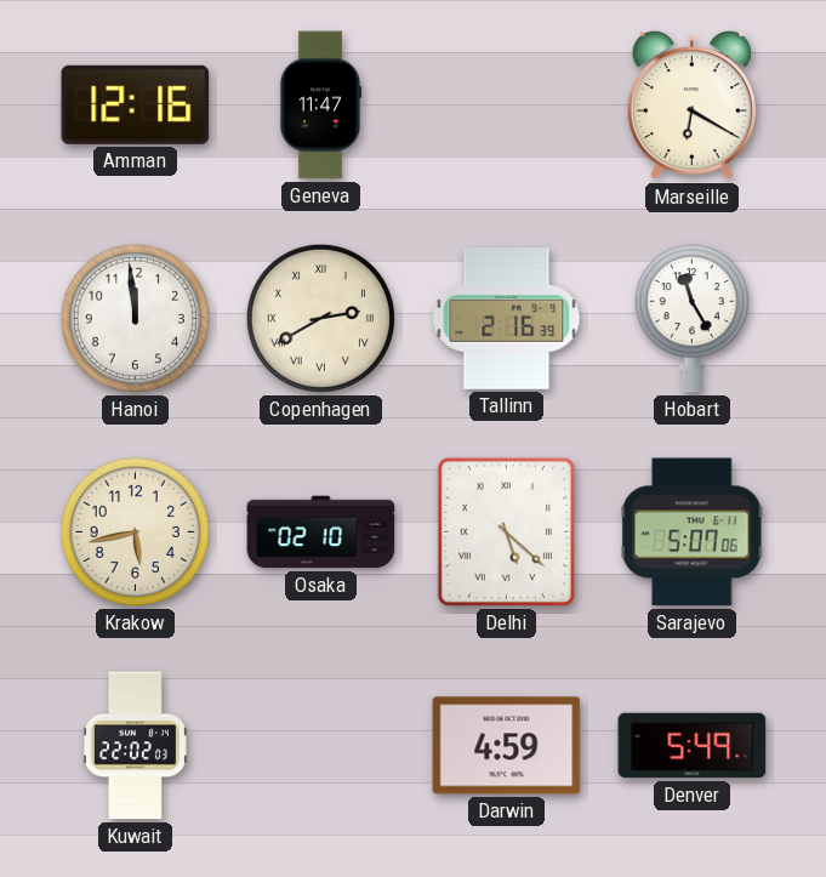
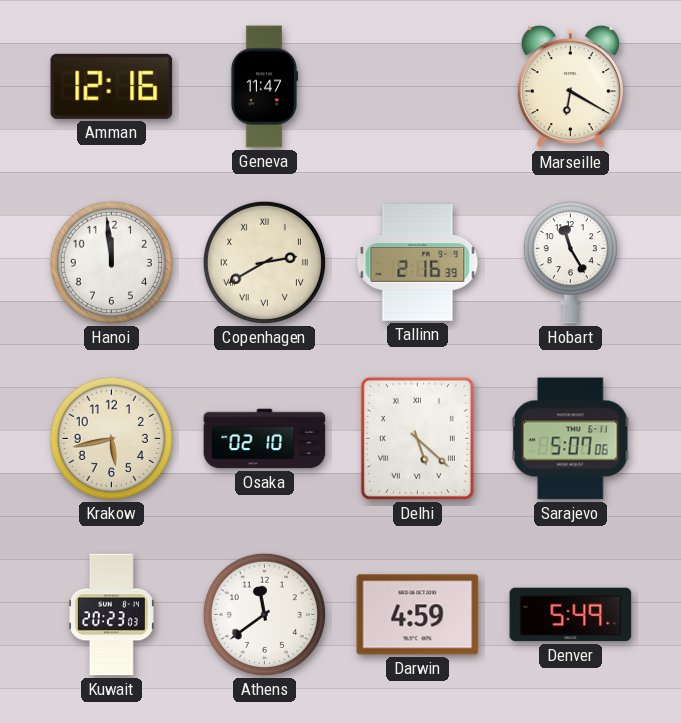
Kuwait: 22:02 -> 20:23 (111, 615)
Athens: none -> 11:39 (264, 614)
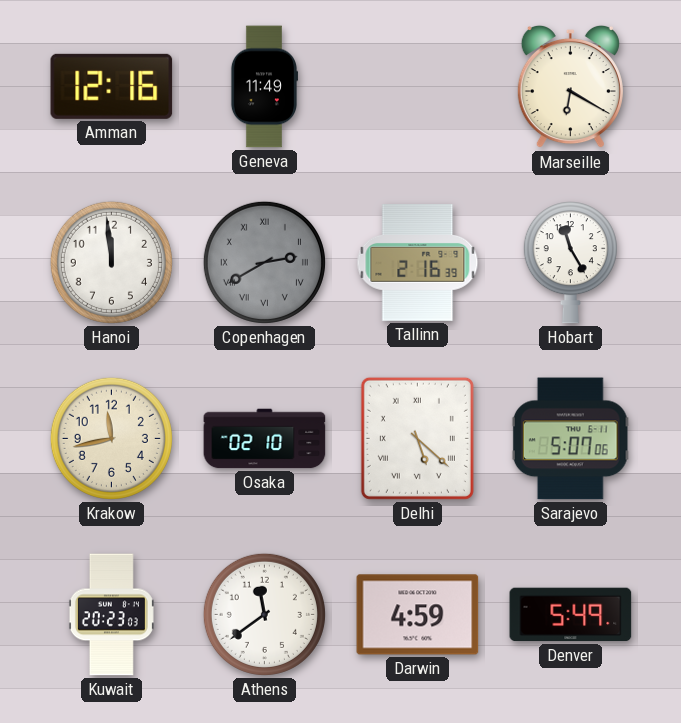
Geneva: 11:47 -> 11:49 (263, 87)
Copenhagen dial: cream -> grey (264, 262)
Krakow: 5:43 -> 11:43 (111, 438)
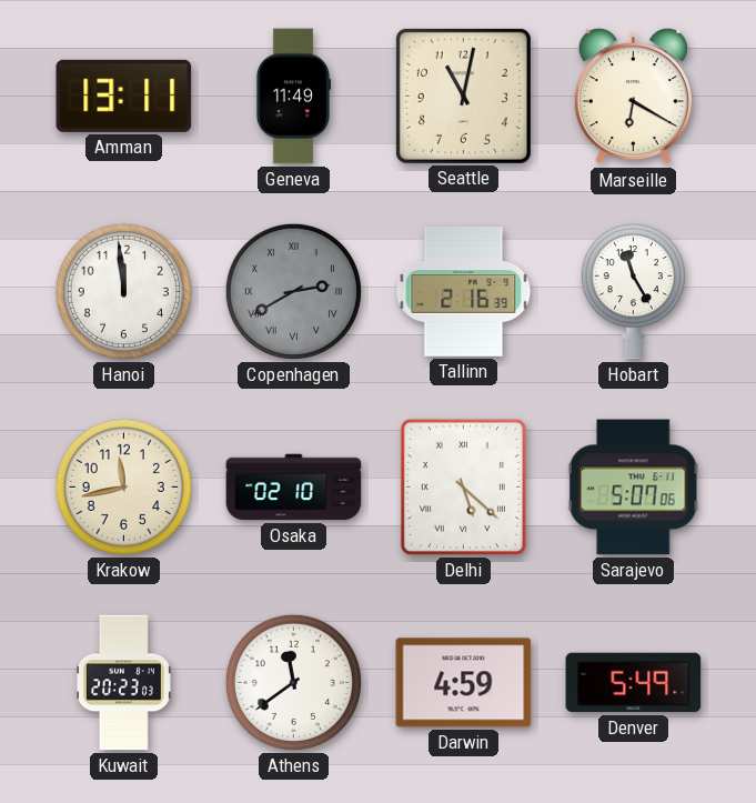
Amman: 12:16 -> 13:11 (124, 96)
Seattle: none -> 11:02 (463, 96)
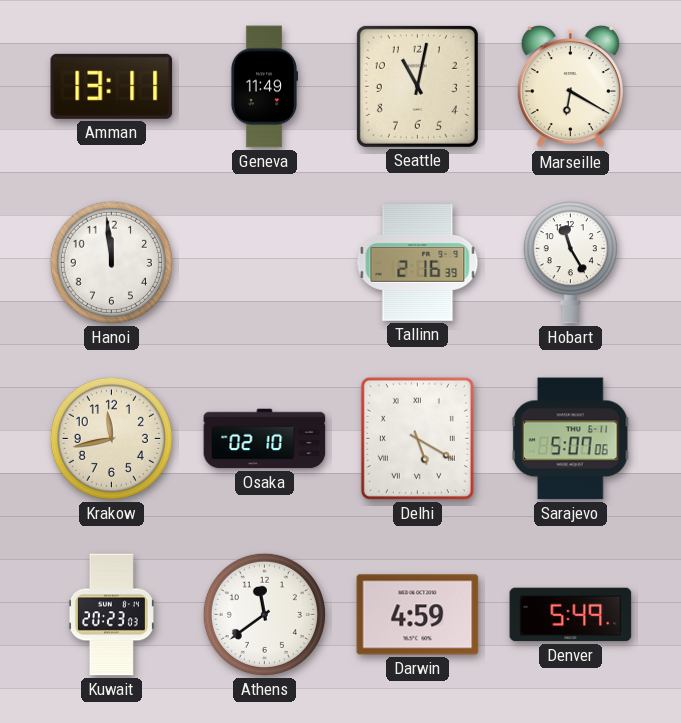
Copenhagen: 2:40 -> none (293, 291)
Delhi: 5:22 -> 5:20 (417, 438)
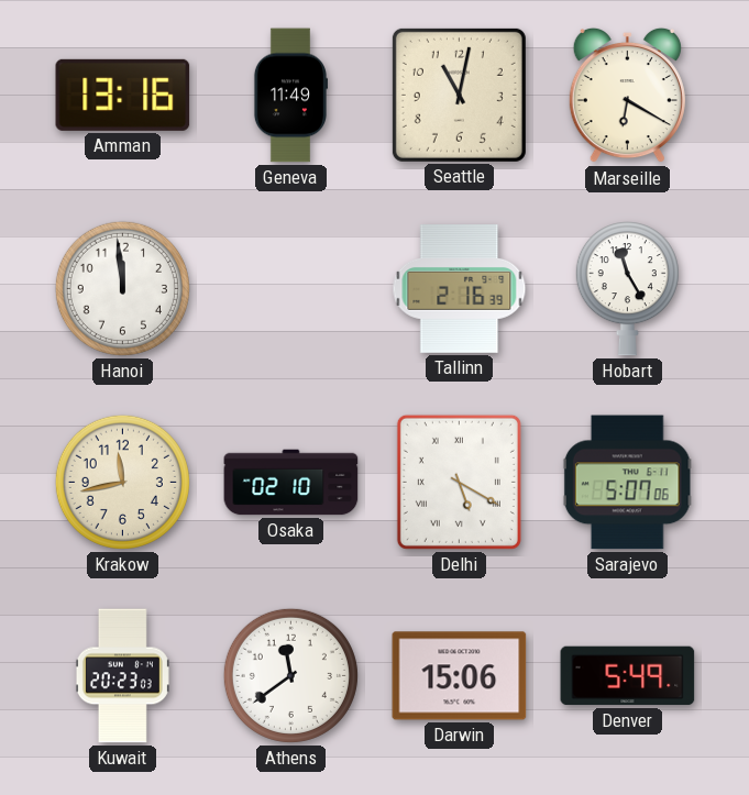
Amman: 13:11 -> 13:16 (123, 95)
Darwin: 4:59 -> 15:06 (460, 676)
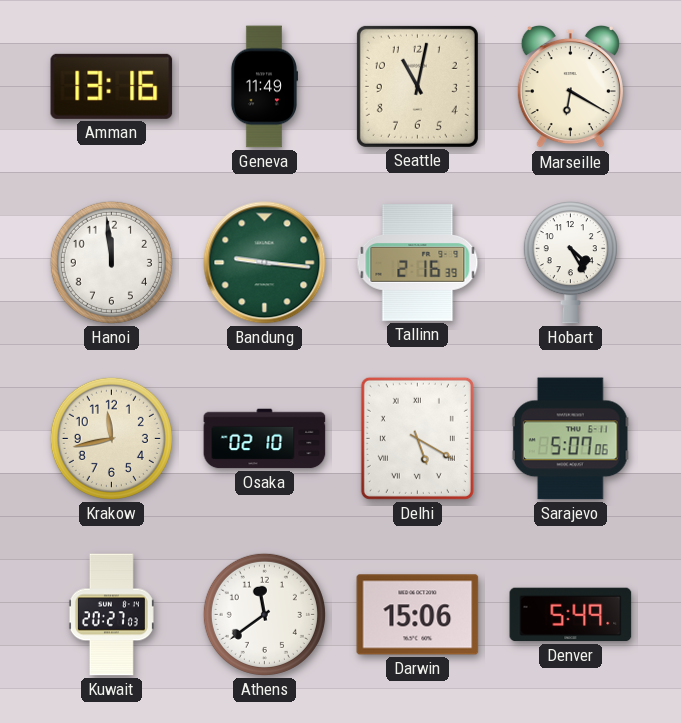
Bandung: none -> 9:16 (265, 263)
Hobart: 11:25 -> 4:25 (570, 263)
Kuwait: 20:23 -> 20:27 (111, 615)
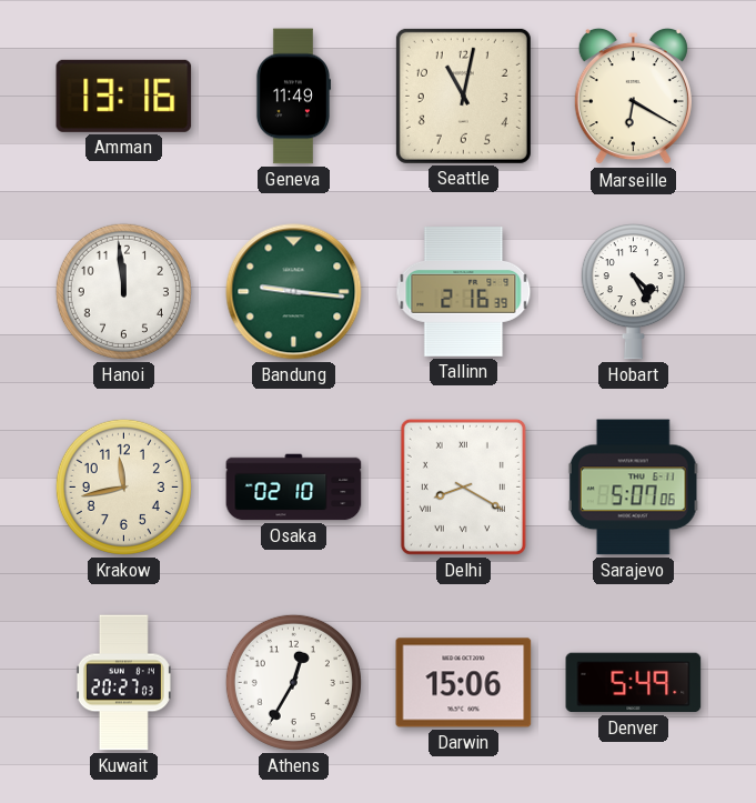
Delhi: 5:20 -> 8:20 (463, 486)
Athens: 11:39 -> 12:35 (293, 682)
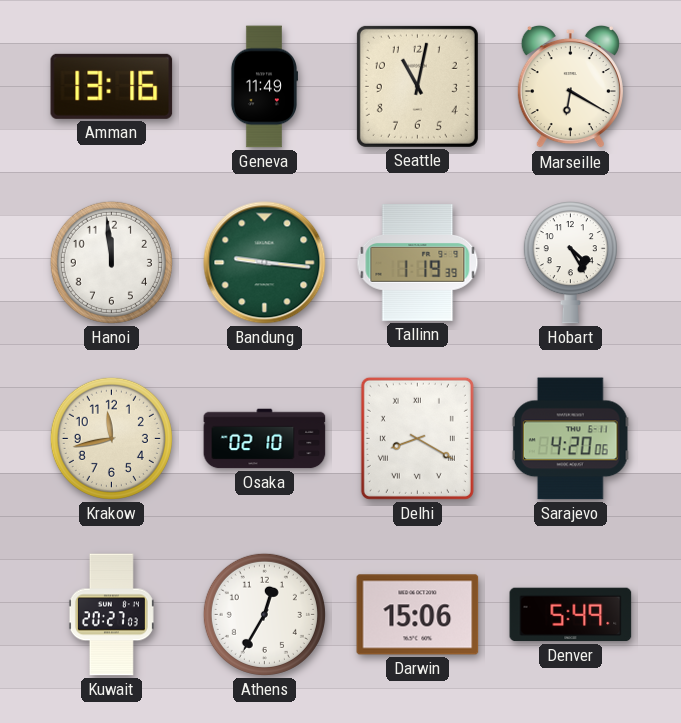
Tallinn: 2:16 -> 1:19 (418, 263)
Sarajevo: 5:07 -> 4:20 (570, 439)
